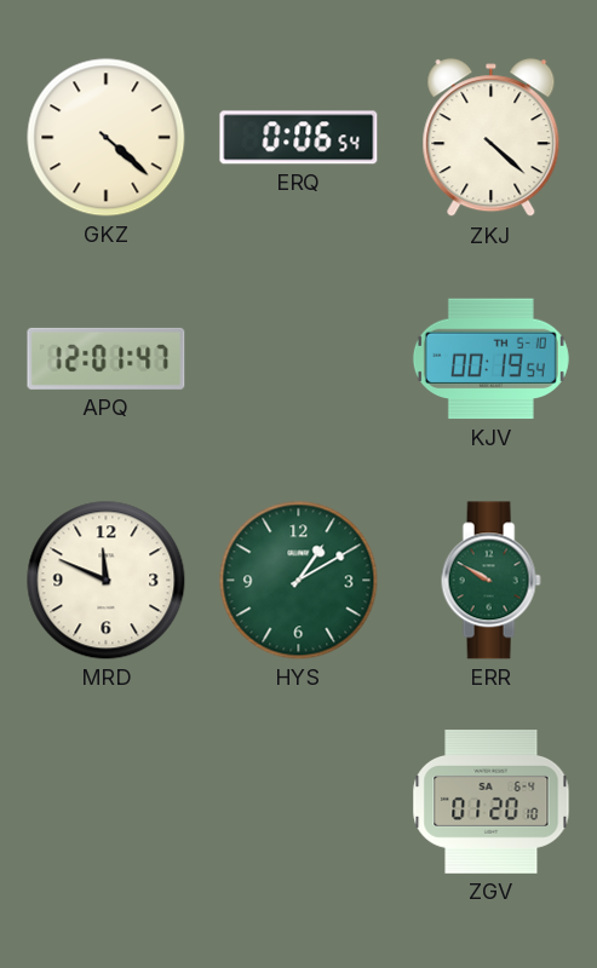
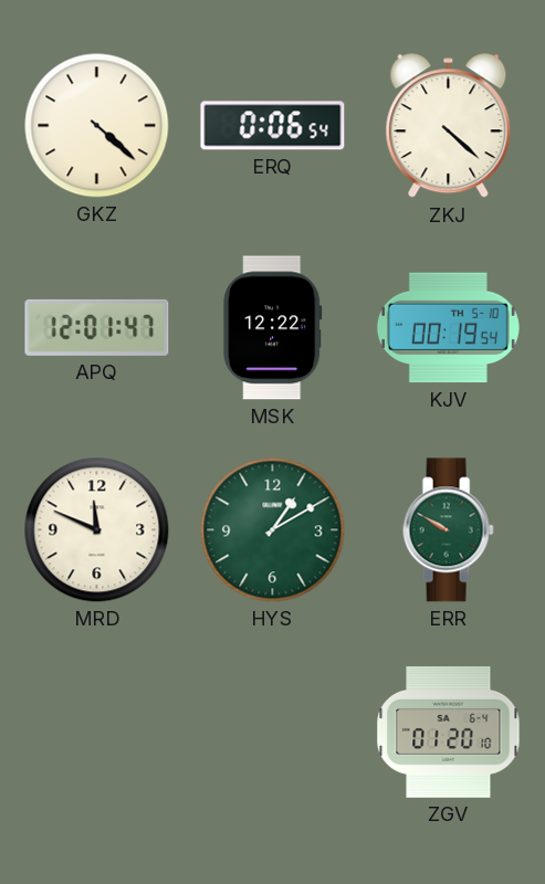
MSK: none -> 12:22 (273, 328)
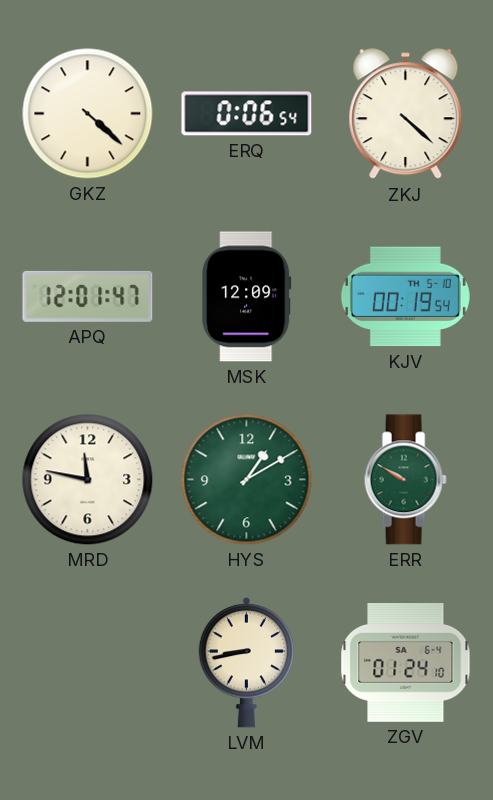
MSK: 12:22 -> 12:09 (247, 297)
MRD: 11:49 -> 11:47 (88, 480)
LVM: none -> 8:43 (247, 662)
ZGV: 01:20 -> 01:24 (406, 663)
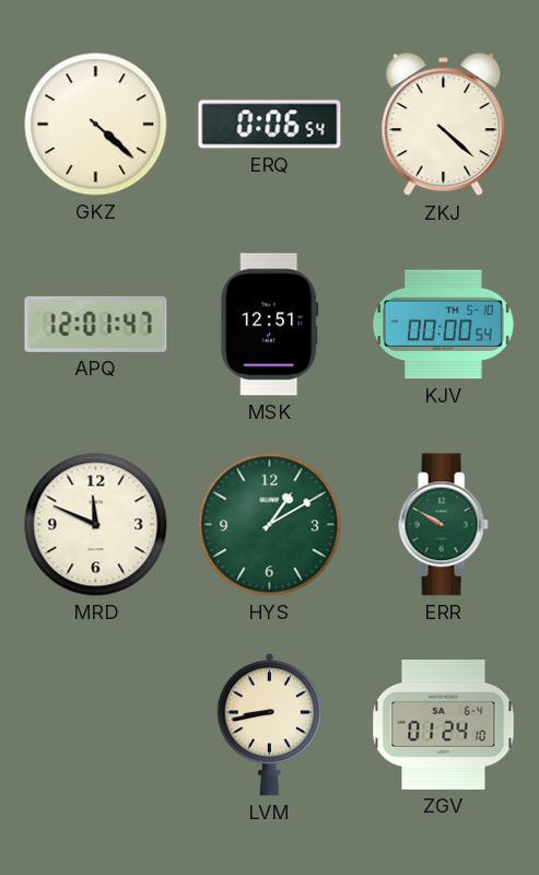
MSK: 12:09 -> 12:51 (270, 325)
KJV: 00:19 -> 00:00 (443, 325)
MRD: 11:47 -> 11:49 (96, 525)
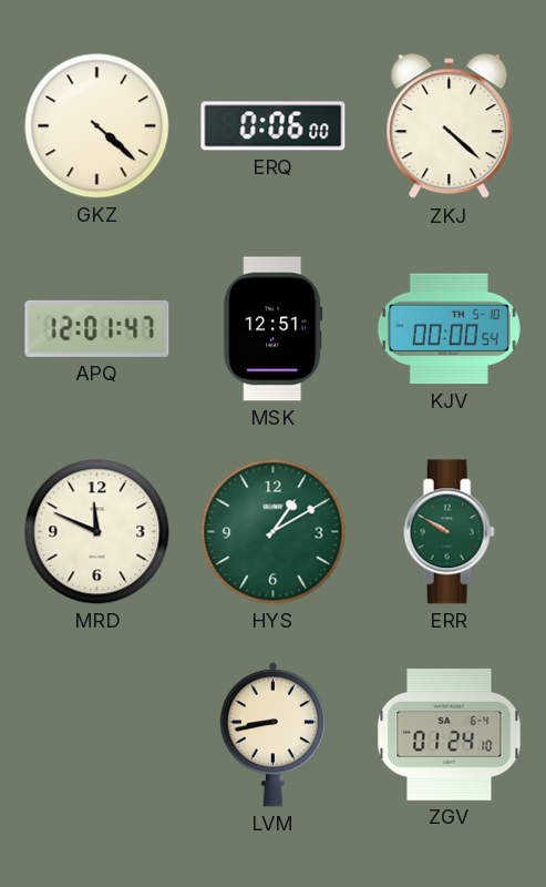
ERQ: 0:06:54 -> 0:06:00 (274, 126)
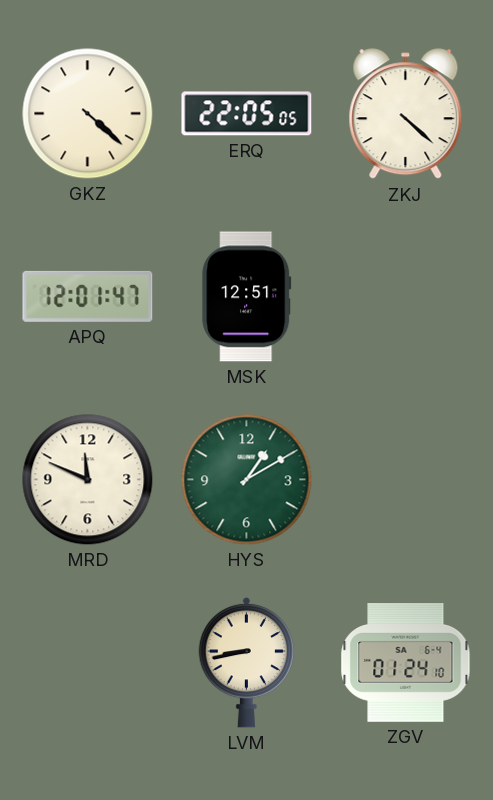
ERQ: 0:06 -> 22:05 (247, 114)
KJV: 00:00 -> none (449, 329)
ERR: 9:50 -> none (449, 532)
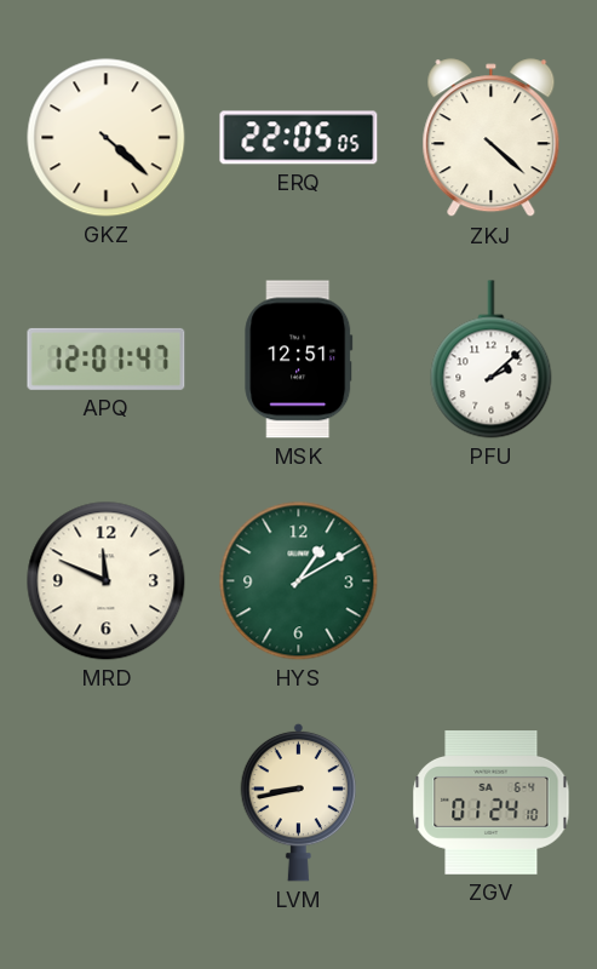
PFU: none -> 2:08 (492, 360)
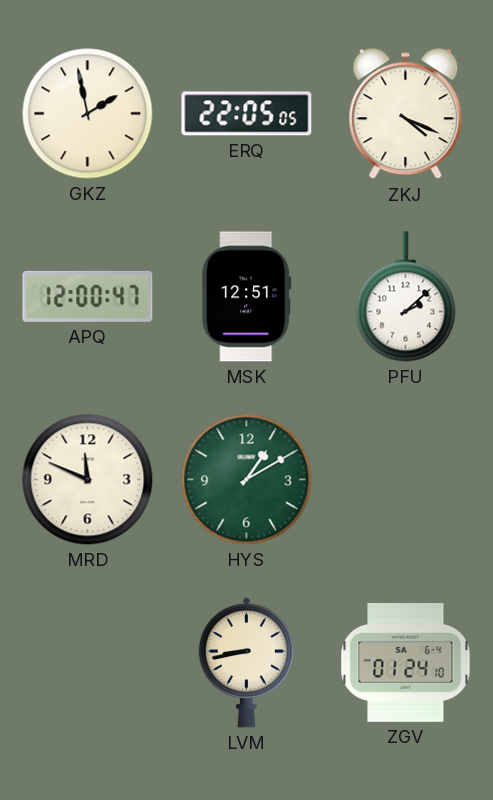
GKZ: 4:22 -> 1:58 (88, 114)
ZKJ: 4:22 -> 4:19 (406, 114)
APQ: 12:01 -> 12:00 (88, 296)
